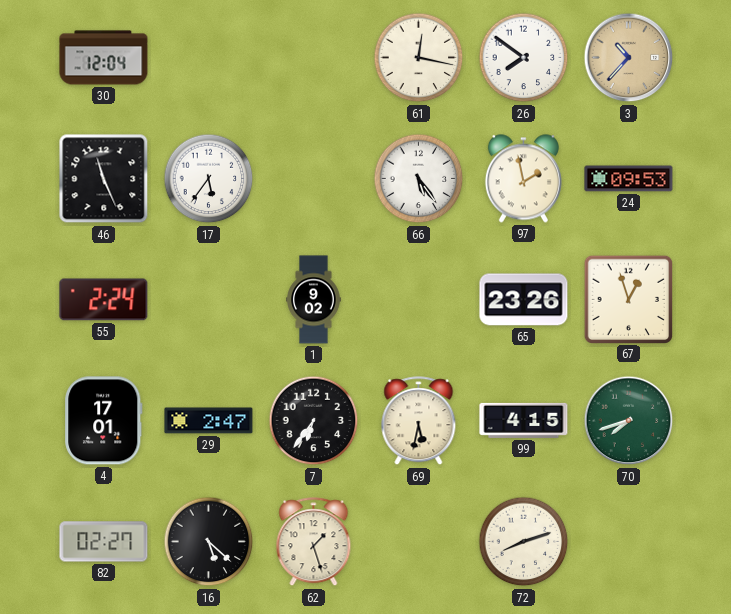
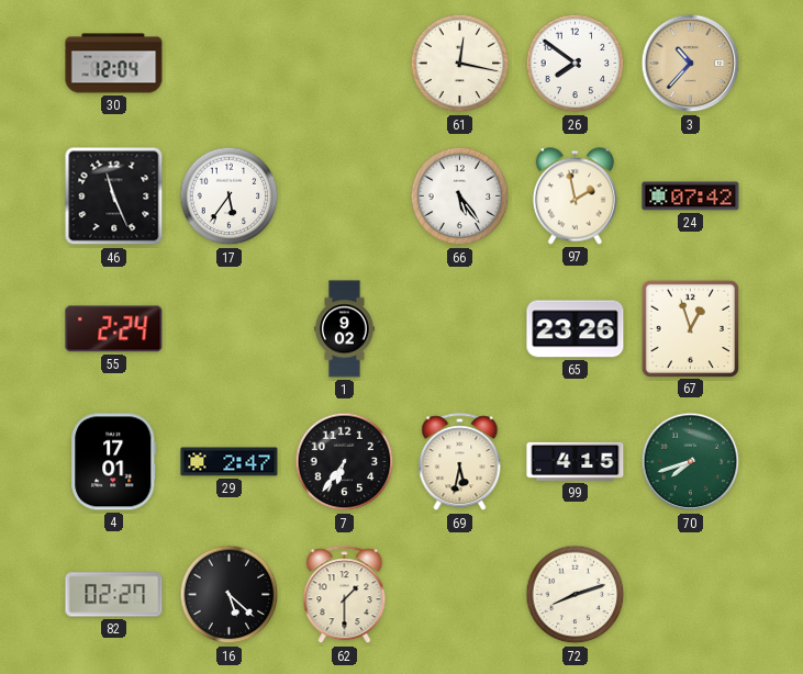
24: 09:53 -> 07:42 (691, 196)
62: 1:27 -> 1:30 (345, 595)
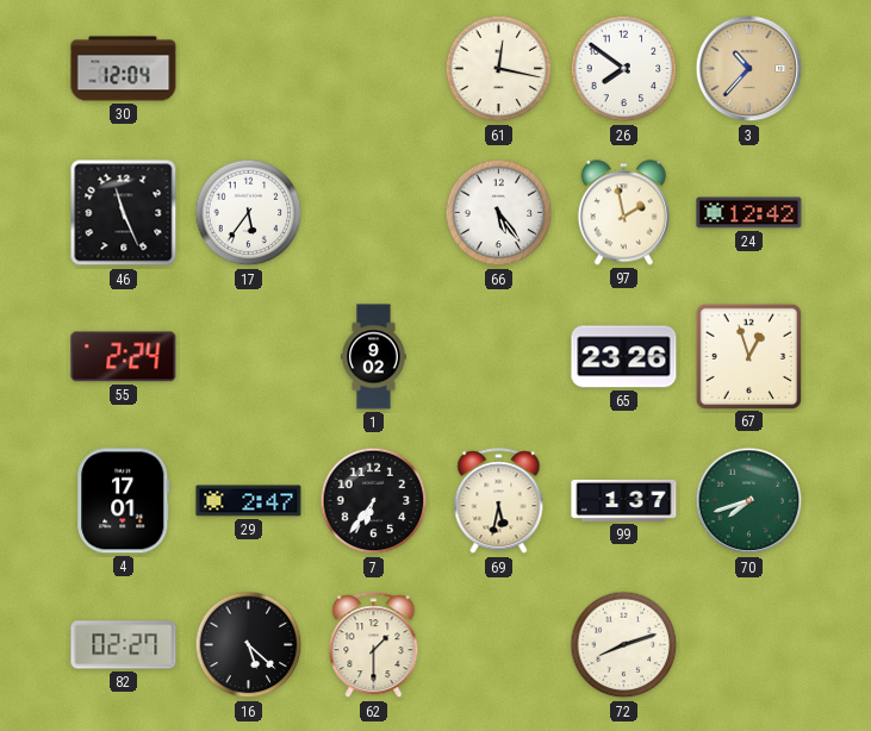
24: 07:42 -> 12:42 (749, 213)
99: 4:15 -> 1:37 (624, 500)
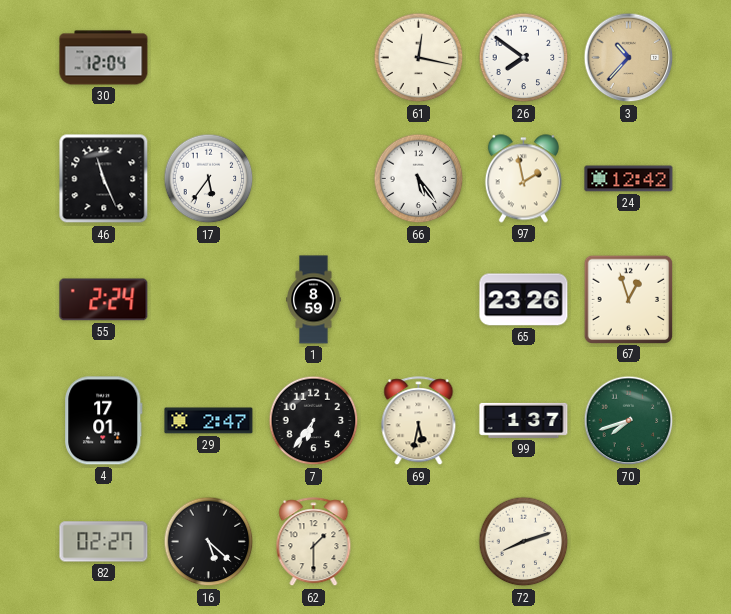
1: 9:02 -> 8:59 (314, 300)
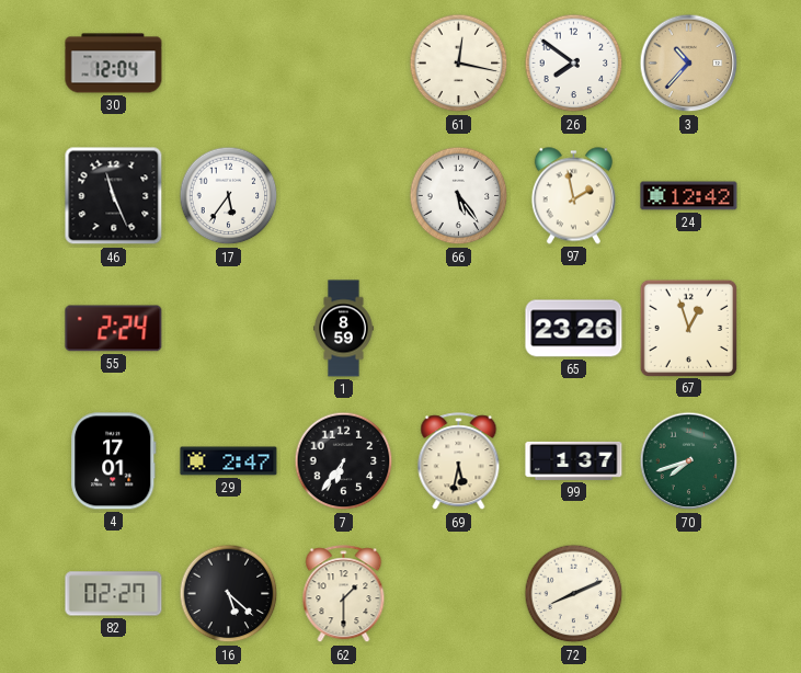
72: 8:12 -> 8:11 (574, 594)
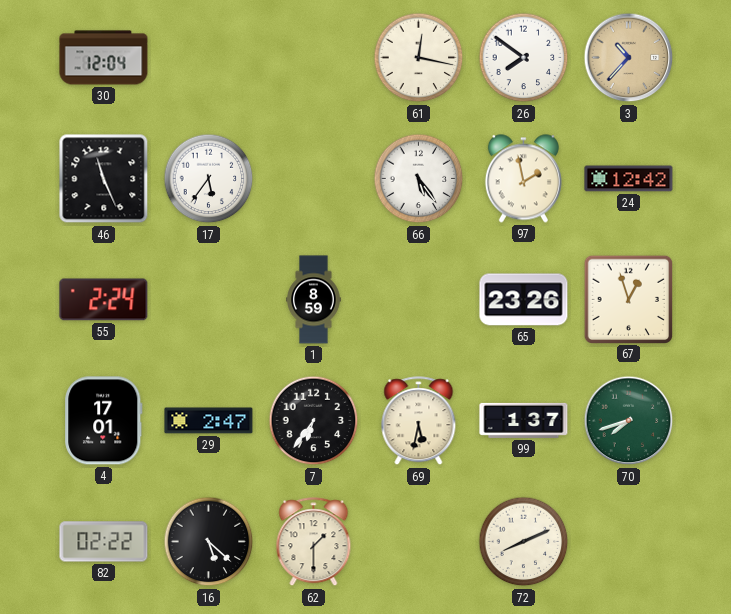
82: 02:27 -> 02:22 (104, 542)
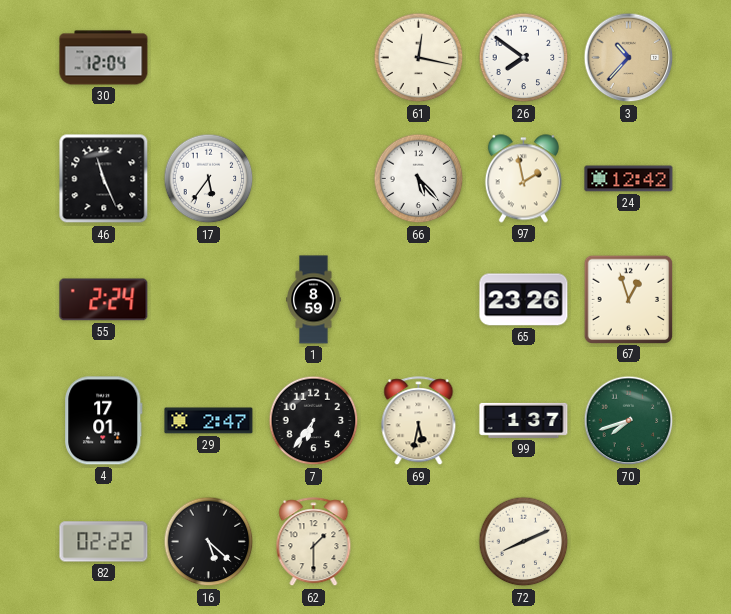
66: 5:24 -> 5:23 (419, 179)
